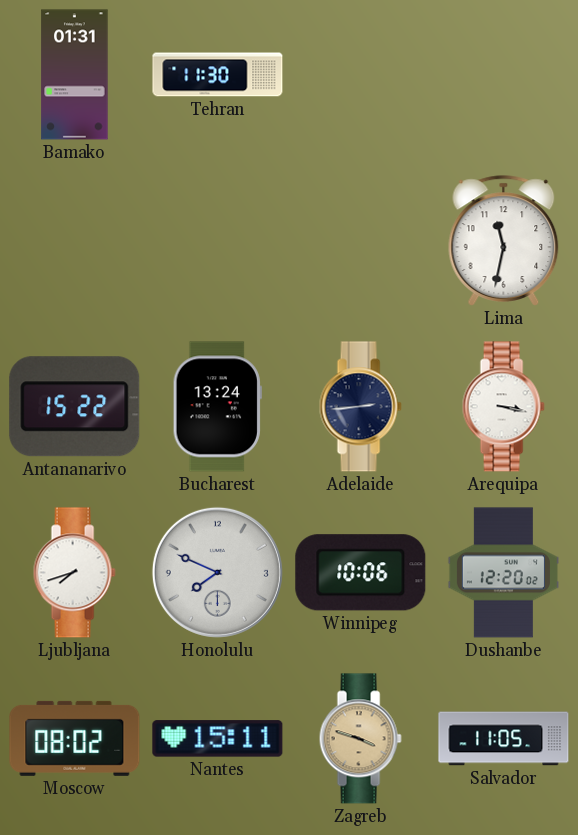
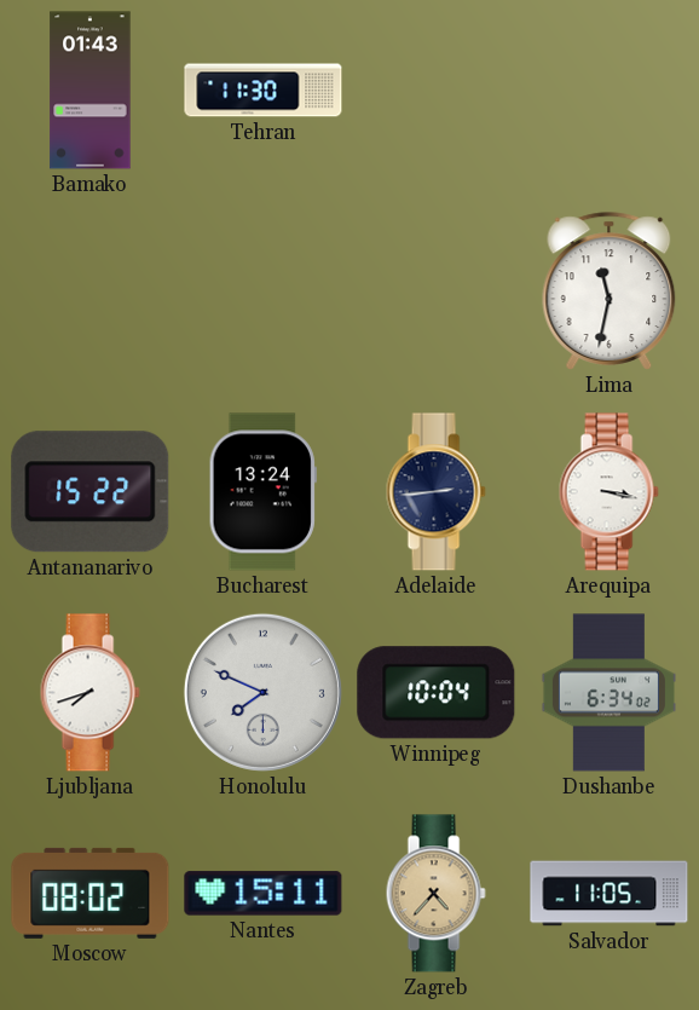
Bamako: 01:31 -> 01:43 (91, 91)
Winnipeg: 10:06 -> 10:04 (437, 693)
Dushanbe: 12:20 -> 6:34 (608, 693)
Zagreb: 3:48 -> 4:37 (435, 894)
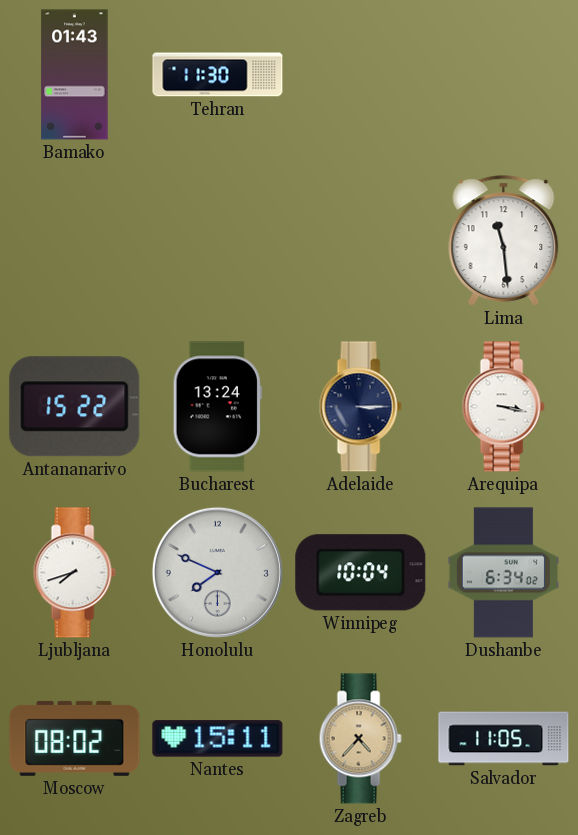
Lima: 11:32 -> 11:29 (504, 241)
Adelaide: 2:44 -> 3:15 (360, 407)
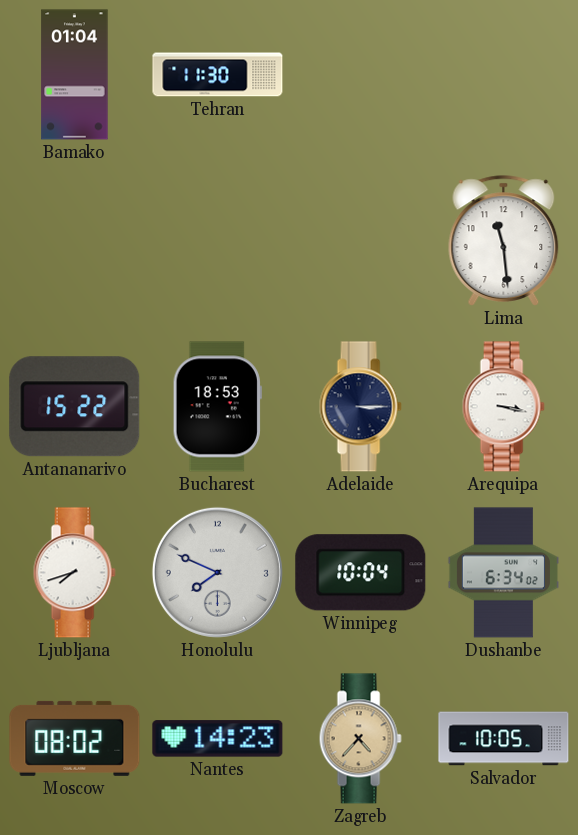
Bamako: 01:43 -> 01:04 (75, 75)
Bucharest: 13:24 -> 18:53 (217, 407)
Nantes: 15:11 -> 14:23 (218, 739)
Salvador: 11:05 -> 10:05 (504, 739)
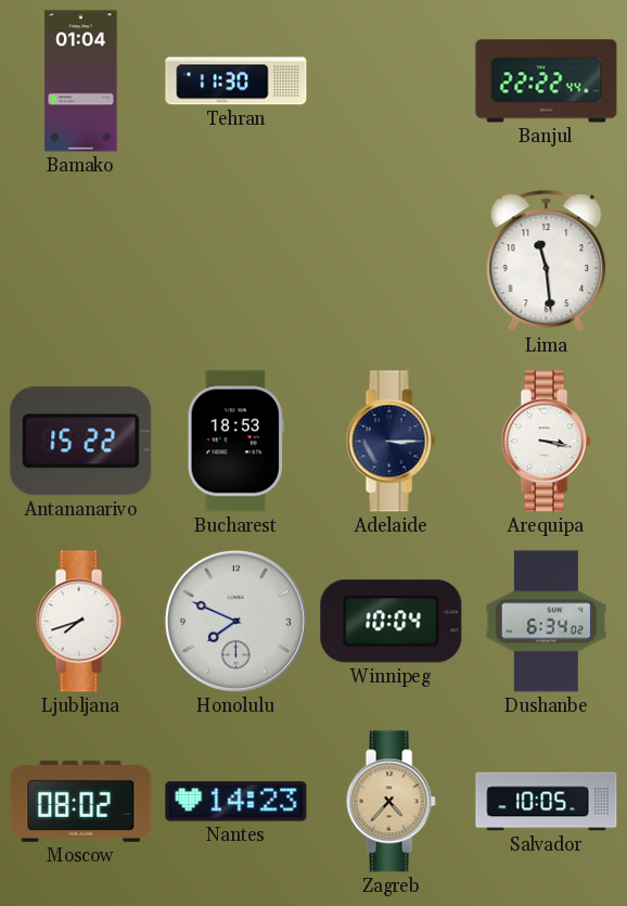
Banjul: none -> 22:22 (547, 81)
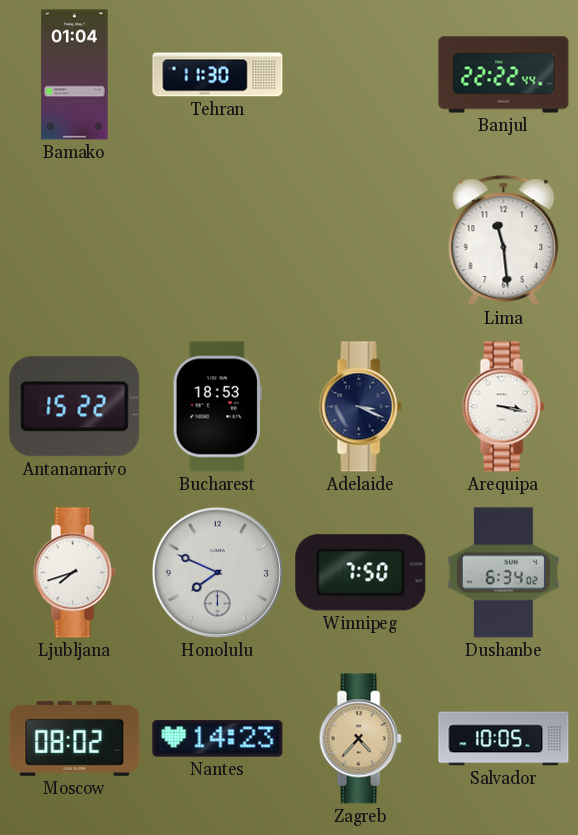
Adelaide: 3:15 -> 3:19 (360, 407)
Winnipeg: 10:04 -> 7:50 (361, 573)
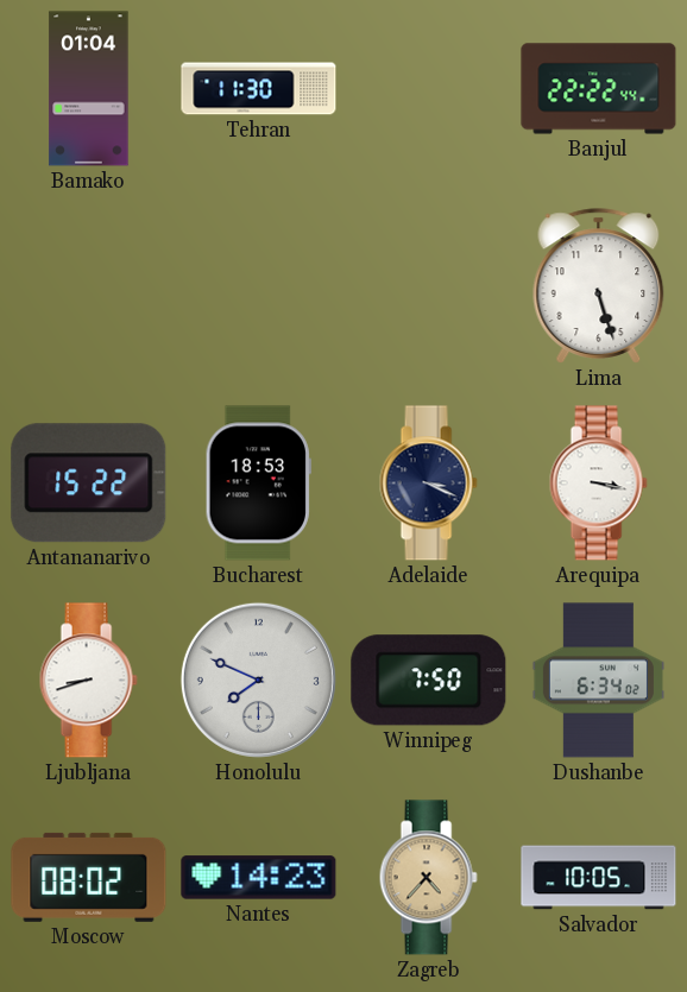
Lima: 11:29 -> 5:27 (599, 286)
Ljubljana: 7:42 -> 8:42 (88, 681)
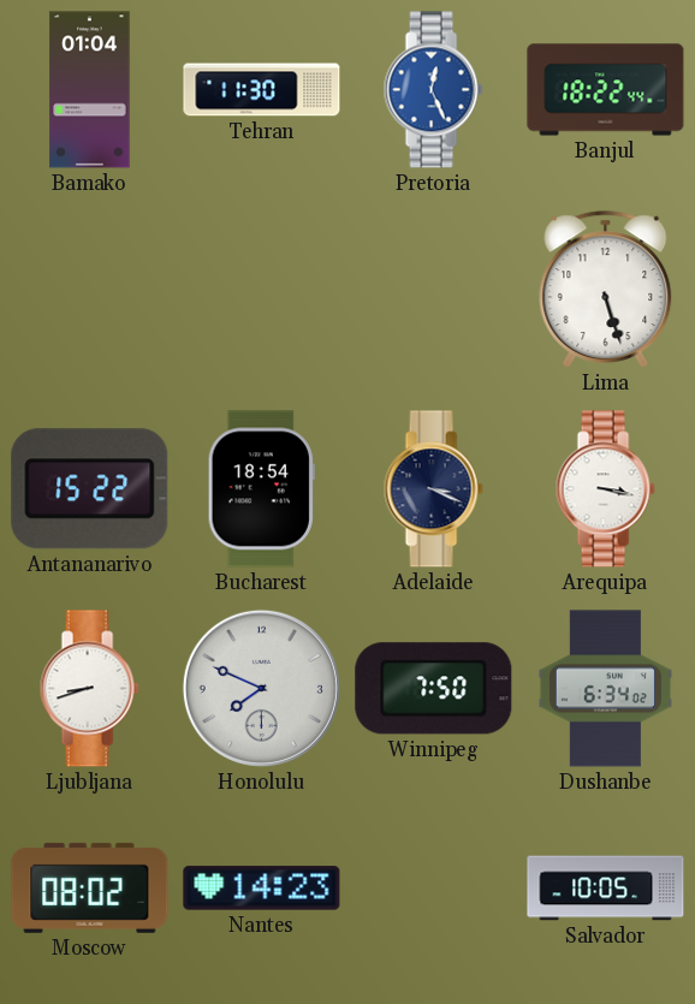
Pretoria: none -> 12:26 (433, 90)
Banjul: 22:22 -> 18:22 (606, 90)
Bucharest: 18:53 -> 18:54 (261, 489)
Zagreb: 4:37 -> none (428, 878)
